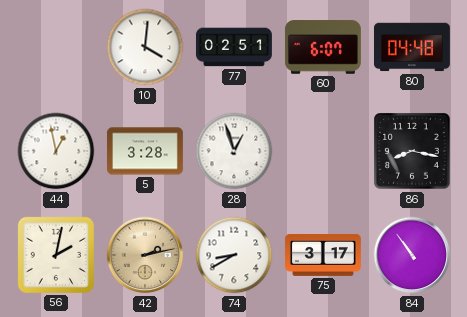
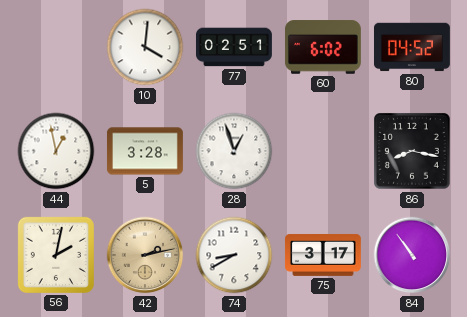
60: 6:07 -> 6:02 (323, 47)
80: 04:48 -> 04:52 (412, 47)
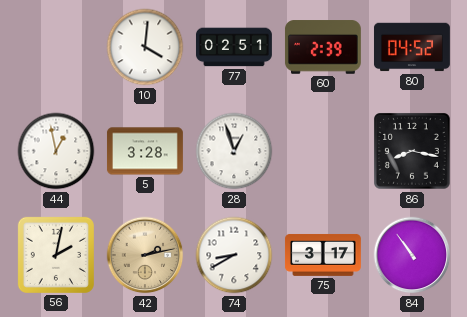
60: 6:02 -> 2:39 (323, 47)
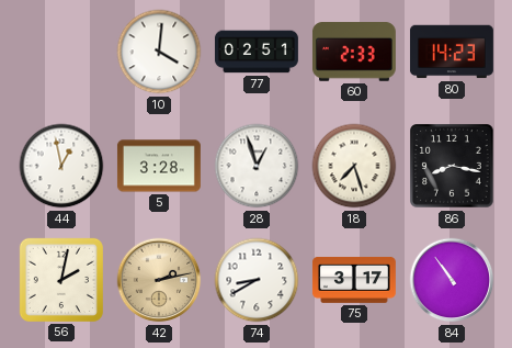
60: 2:39 -> 2:33 (354, 52)
80: 04:52 -> 14:23 (452, 52)
18: none -> 7:27 (354, 166)
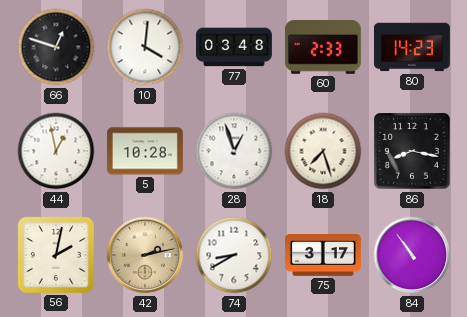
66: none -> 12:48 (56, 47)
77: 02:51 -> 03:48 (234, 47)
5: 3:28 -> 10:28 (145, 151)
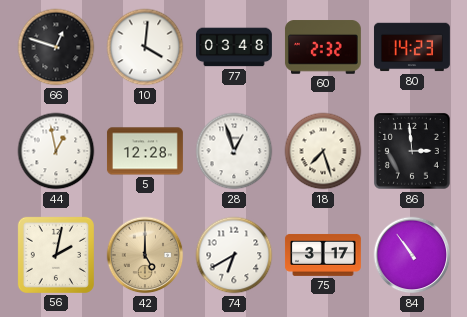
60: 2:33 -> 2:32 (323, 47)
5: 10:28 -> 12:28 (145, 151)
86: 8:17 -> 2:59 (413, 152)
42: 2:13 -> 5:00 (145, 255)
74: 8:40 -> 6:40 (234, 255)
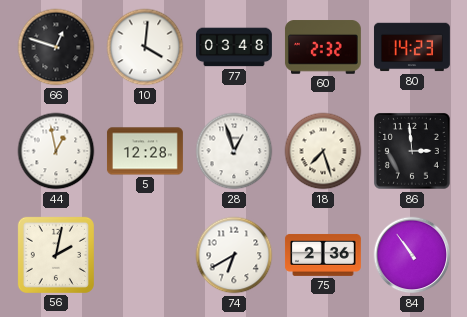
42: 5:00 -> none (145, 255)
75: 3:17 -> 2:36 (323, 255)
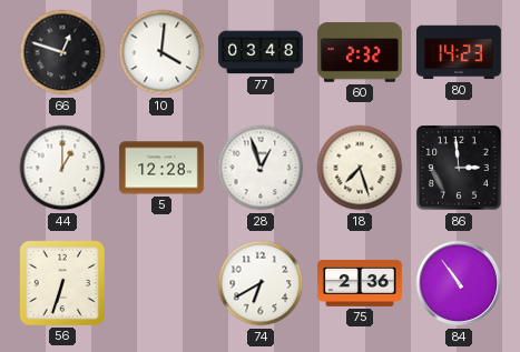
44: 12:58 -> 1:00 (62, 168)
56: 2:02 -> 6:33 (62, 283)
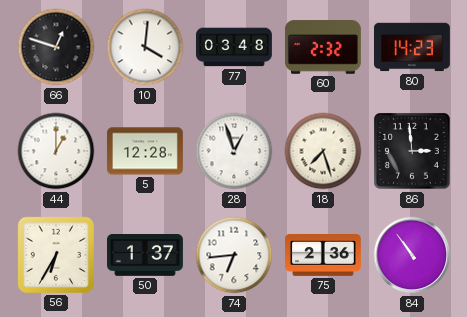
56: 6:33 -> 6:35 (56, 255)
50: none -> 1:37 (146, 256)
74: 6:40 -> 6:44 (234, 255)
